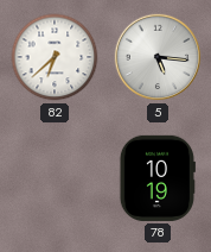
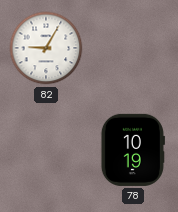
82: 6:38 -> 9:05 (46, 48)
5: 5:16 -> none (158, 57)
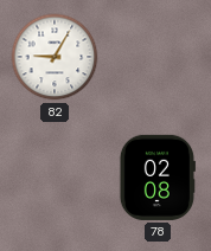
78: 10:19 -> 02:08 (158, 178)
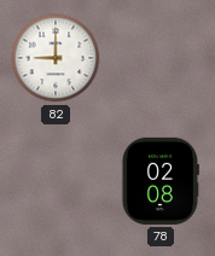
82: 9:05 -> 9:00 (56, 58)
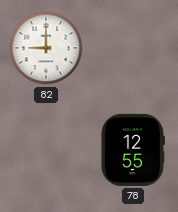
78: 02:08 -> 12:55 (133, 150)
